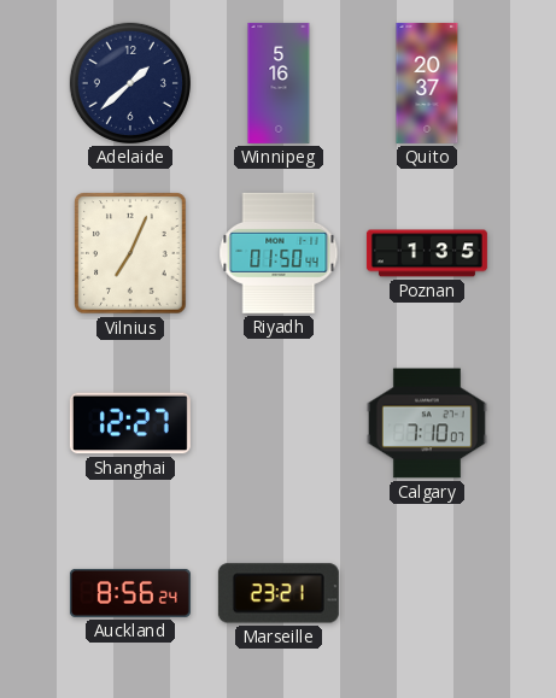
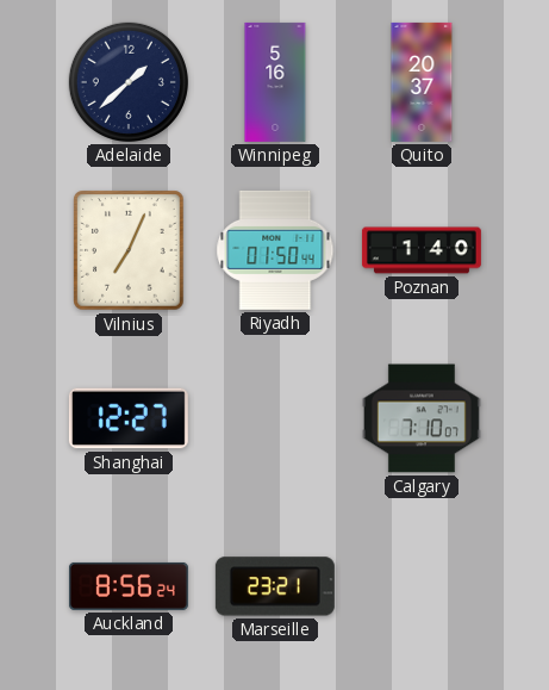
Poznan: 1:35 -> 1:40 (422, 250)
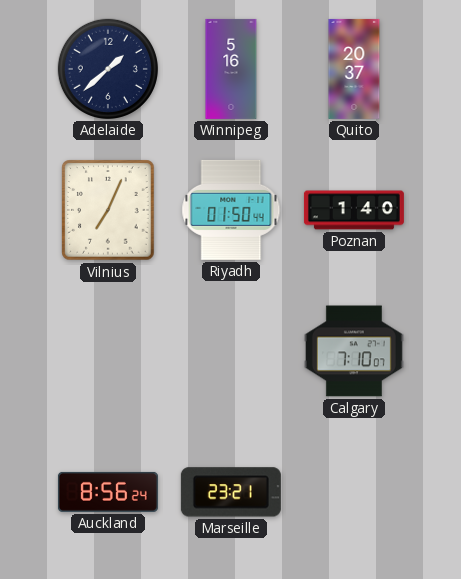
Shanghai: 12:27 -> none (129, 418)
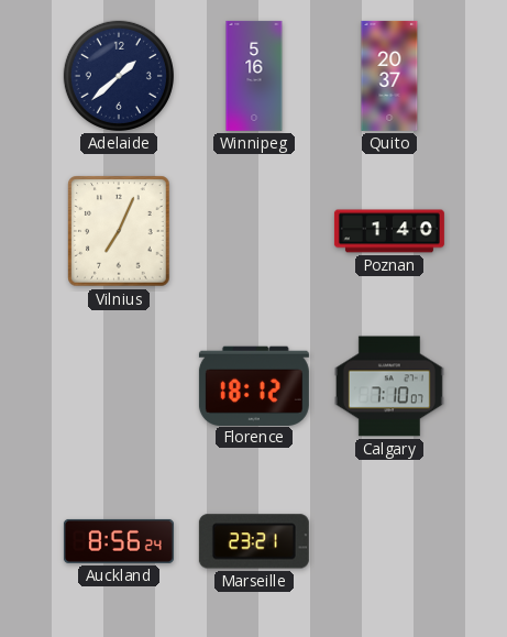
Riyadh: 01:50 -> none (231, 210)
Florence: none -> 18:12 (254, 385)
